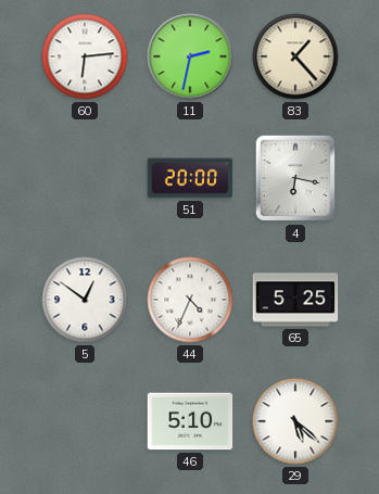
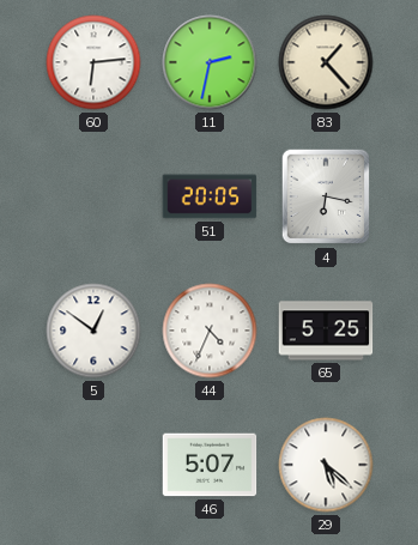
51: 20:00 -> 20:05 (210, 196)
46: 5:10 -> 5:07 (210, 465)
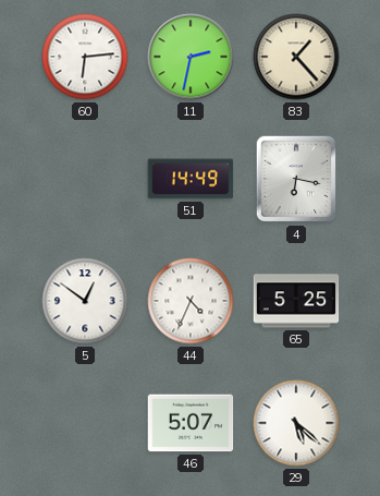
51: 20:05 -> 14:49 (191, 179)
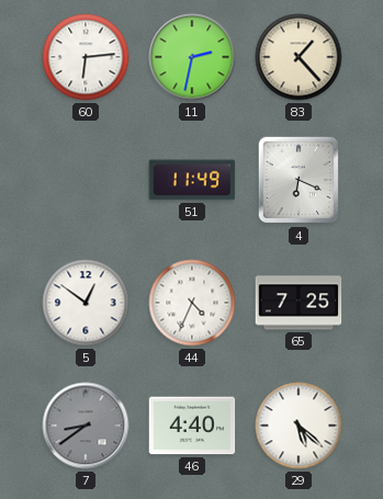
51: 14:49 -> 11:49 (192, 180)
4: 6:17 -> 6:19 (298, 180)
65: 5:25 -> 7:25 (298, 303)
7: none -> 8:39 (86, 426)
46: 5:07 -> 4:40 (192, 426)
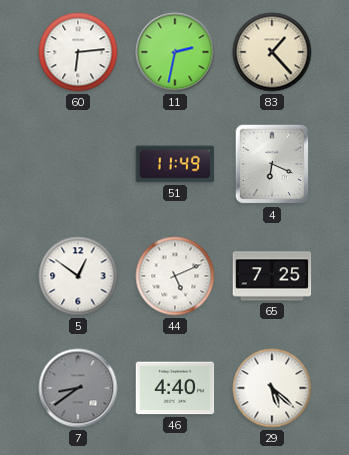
44: 4:34 -> 5:11 (175, 276)
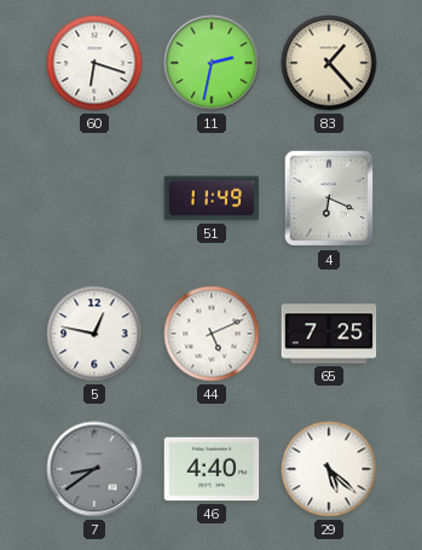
60: 6:14 -> 6:18 (94, 63)
5: 12:51 -> 12:47 (94, 334)
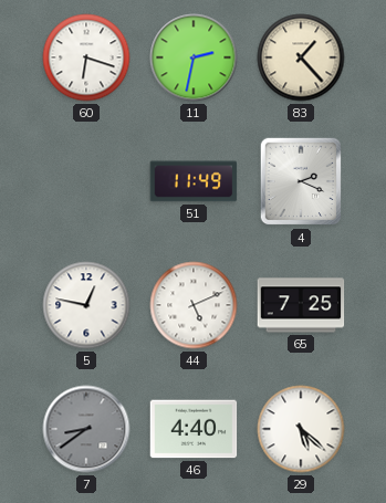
4: 6:19 -> 2:19 (301, 181)
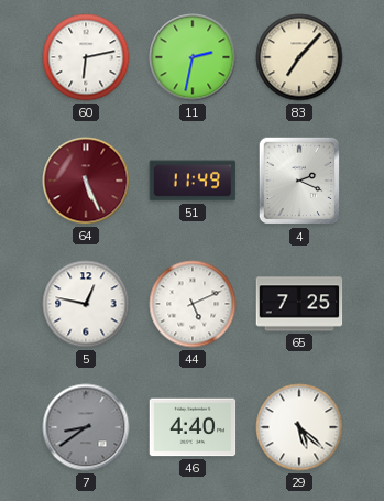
60: 6:18 -> 6:13 (86, 57)
83: 1:23 -> 7:07 (299, 57)
64: none -> 5:26 (86, 181)
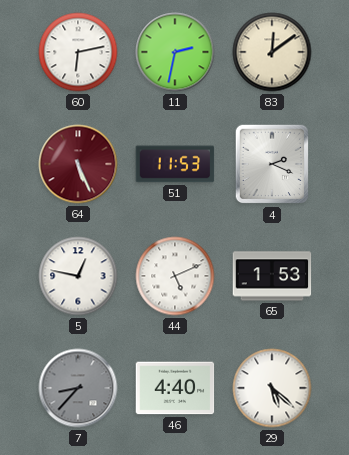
83: 7:07 -> 12:09 (272, 52)
51: 11:49 -> 11:53 (175, 164)
65: 7:25 -> 1:53 (272, 276)
7: 8:39 -> 8:37 (78, 388)
